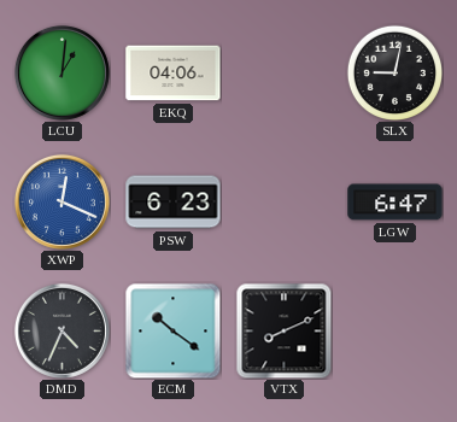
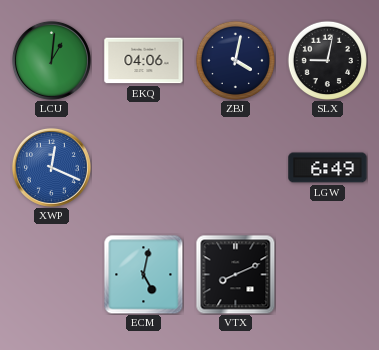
ZBJ: none -> 4:02 (235, 60)
PSW: 6:23 -> none (174, 203)
LGW: 6:47 -> 6:49 (328, 168)
DMD: 4:34 -> none (61, 330)
ECM: 10:21 -> 5:02 (143, 274)
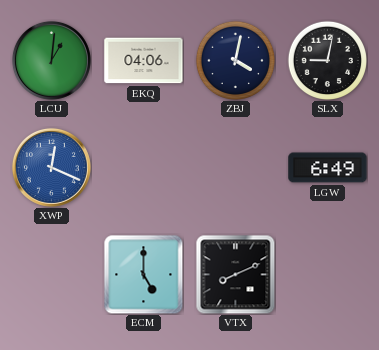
ECM: 5:02 -> 5:00 (143, 274)
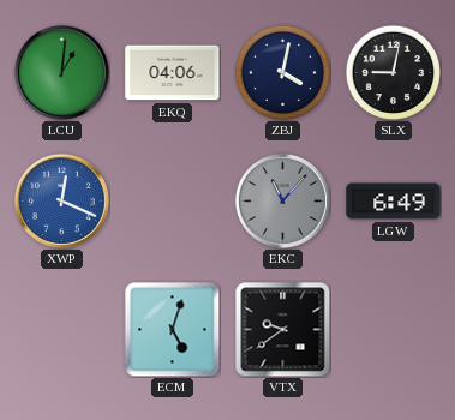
EKC: none -> 11:07 (282, 200)
ECM: 5:00 -> 5:03 (172, 329)
VTX: 8:11 -> 9:39 (282, 329)
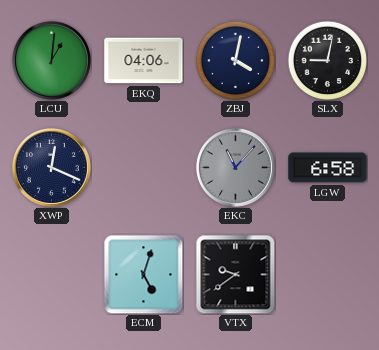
XWP dial: blue -> navy (51, 167)
LGW: 6:49 -> 6:58 (328, 168)
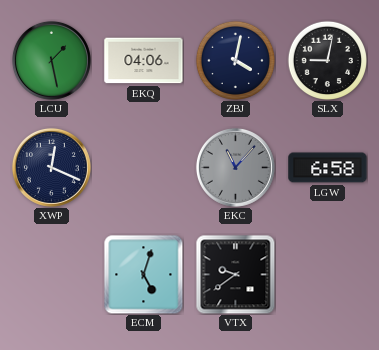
LCU: 1:01 -> 1:28 (51, 60)
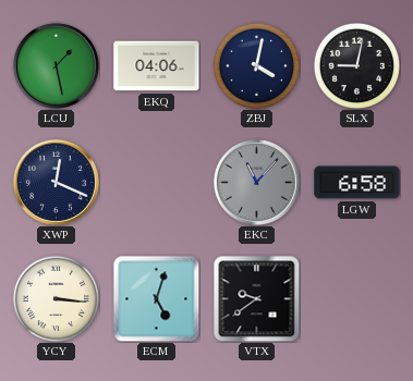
YCY: none -> 3:16 (56, 298)
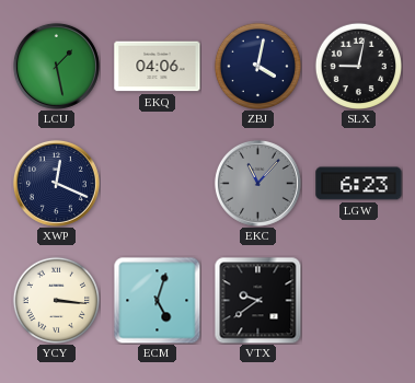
LGW: 6:58 -> 6:23 (359, 184)
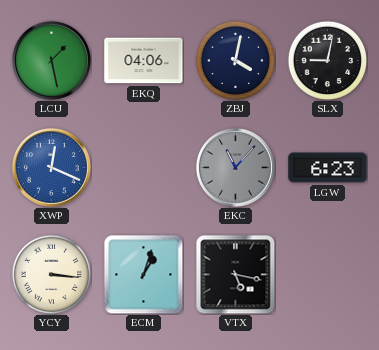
XWP dial: navy -> blue (51, 167)
ECM: 5:03 -> 1:03 (143, 274)
VTX: 9:39 -> 5:17 (235, 274)
